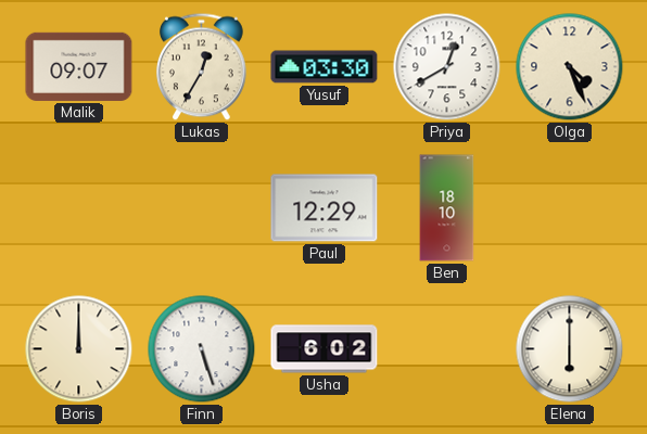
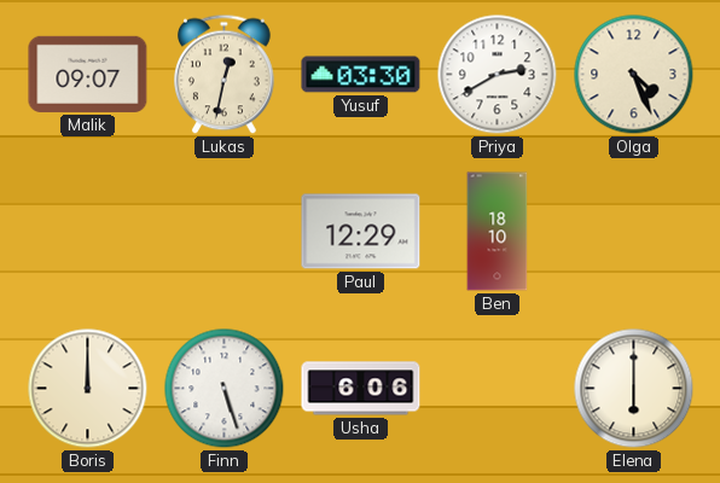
Lukas: 12:35 -> 12:32 (225, 75)
Priya: 12:40 -> 2:40 (498, 75)
Usha: 6:02 -> 6:06 (361, 389)
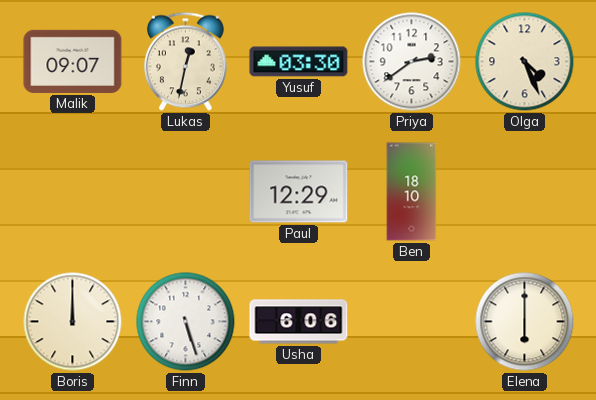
Priya: 2:40 -> 2:39 (412, 62)
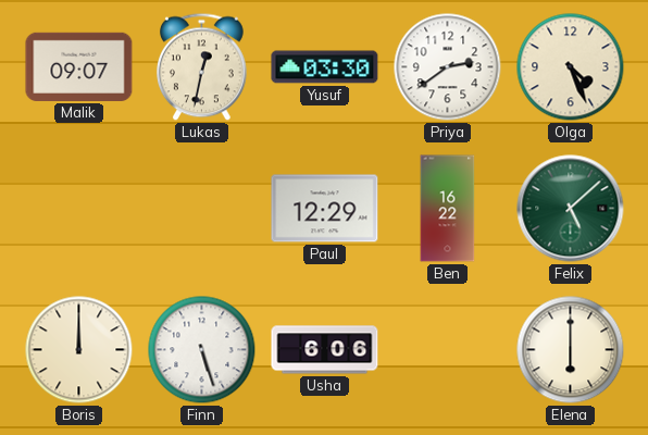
Ben: 18:10 -> 16:22 (448, 209)
Felix: none -> 5:08 (571, 209)
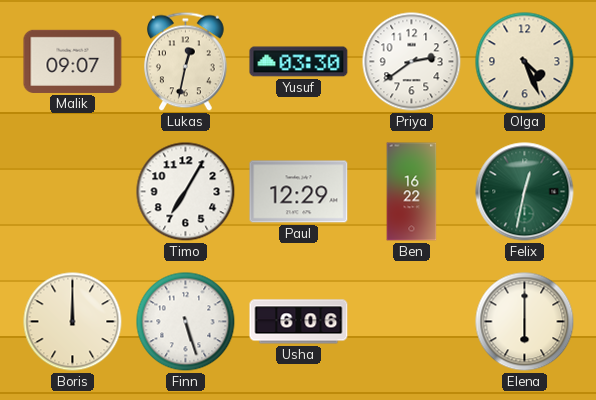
Timo: none -> 7:05 (186, 192)
Felix: 5:08 -> 12:32 (525, 192)
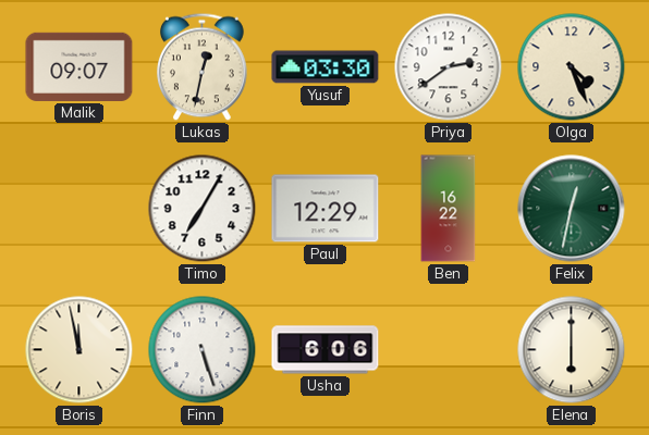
Boris: 12:00 -> 11:58 (79, 350)
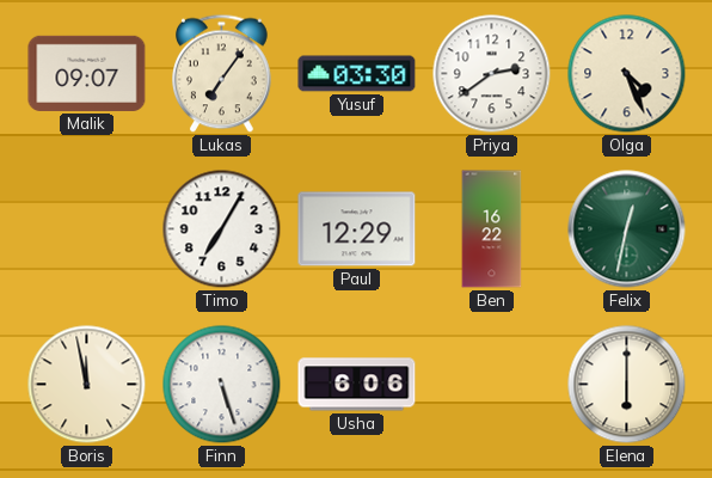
Lukas: 12:32 -> 7:06 (222, 74)
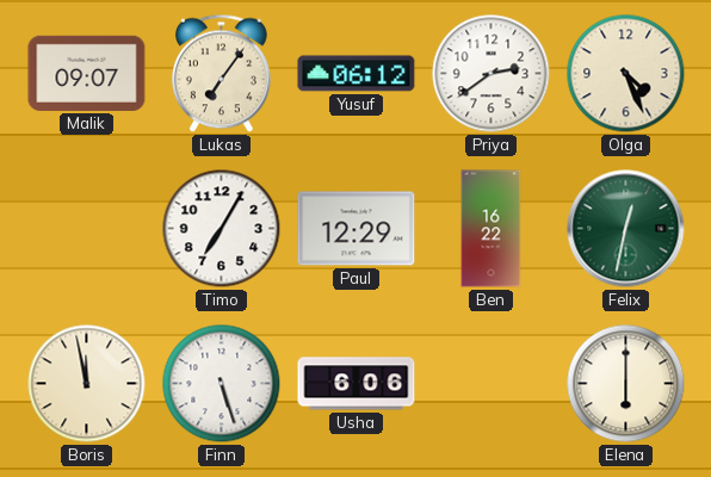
Yusuf: 03:30 -> 06:12 (357, 74)
